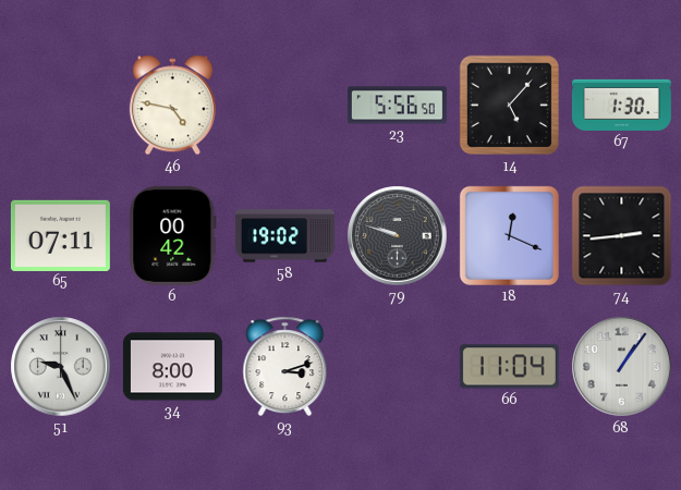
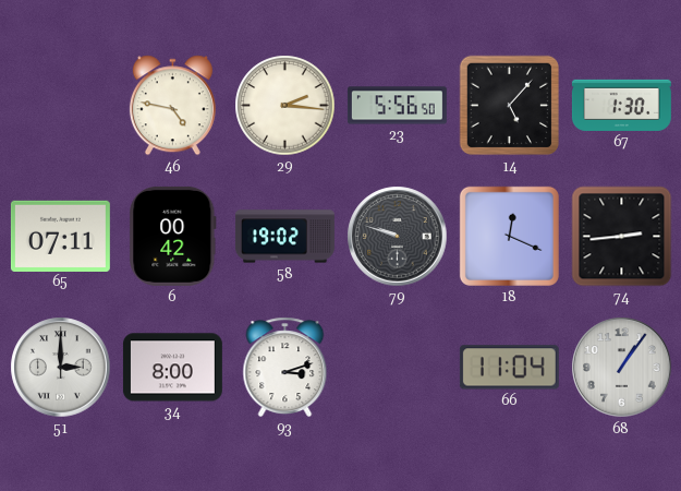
29: none -> 2:16 (285, 106)
51: 9:26 -> 3:00 (61, 368)
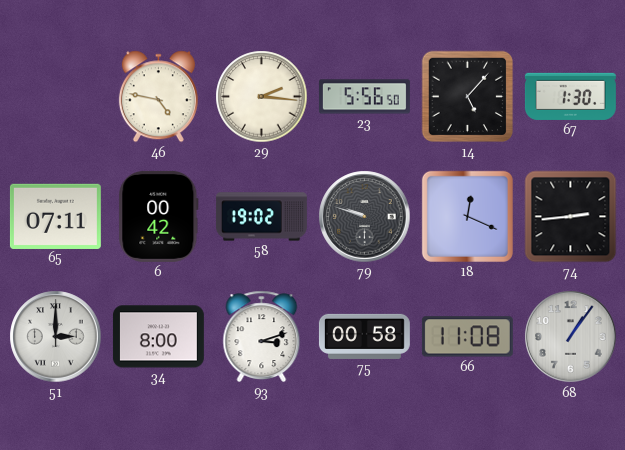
75: none -> 00:58 (364, 336)
66: 11:04 -> 11:08 (467, 337)
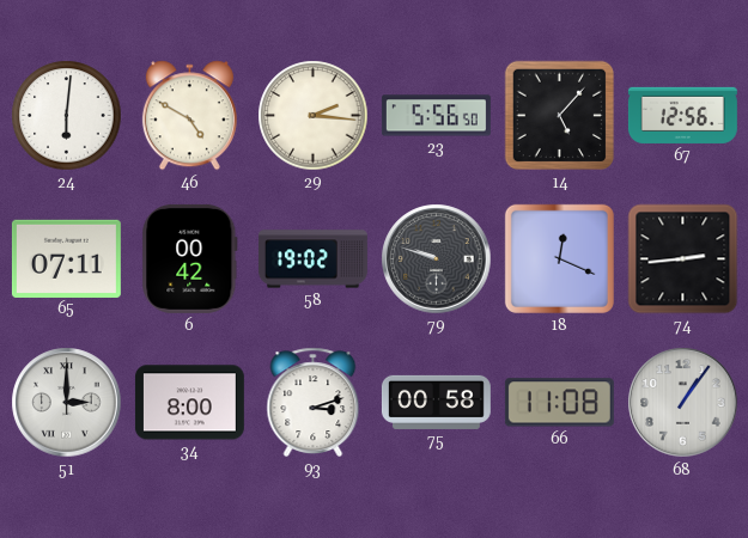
24: none -> 6:01 (67, 116)
46: 4:47 -> 4:50 (189, 116)
67: 1:30 -> 12:56 (682, 115)
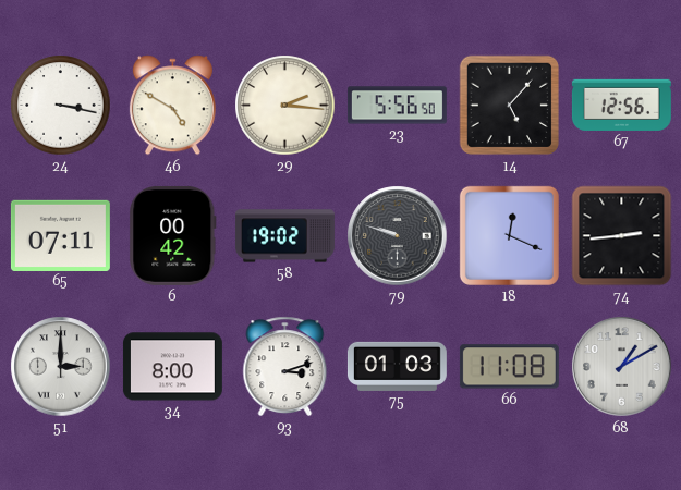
24: 6:01 -> 3:17 (61, 106)
75: 00:58 -> 01:03 (397, 366)
68: 1:06 -> 1:10 (622, 367)
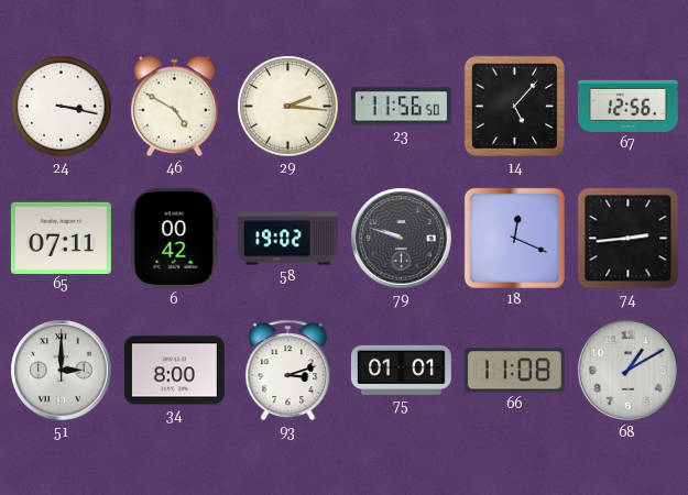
23: 5:56 -> 11:56 (401, 107)
75: 01:03 -> 01:01 (401, 370)
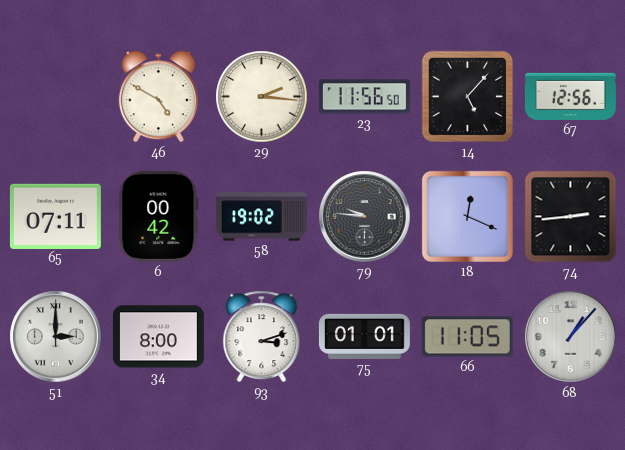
24: 3:17 -> none (62, 107)
79: 9:48 -> 9:46 (365, 217)
66: 11:08 -> 11:05 (467, 337)
68: 1:10 -> 1:07 (571, 337)
